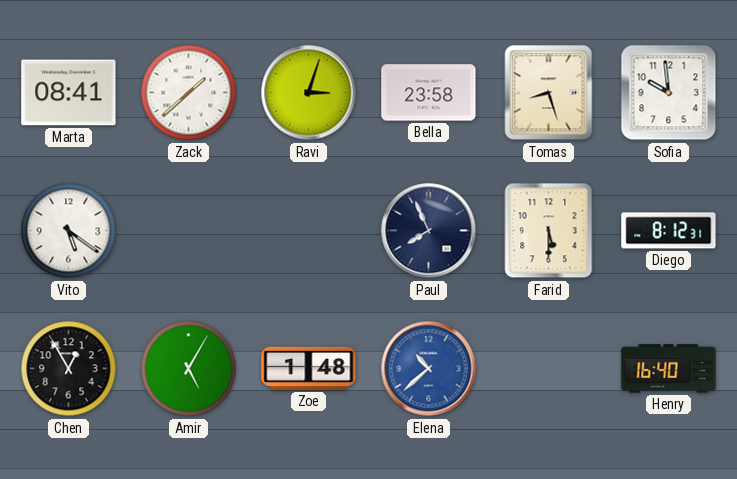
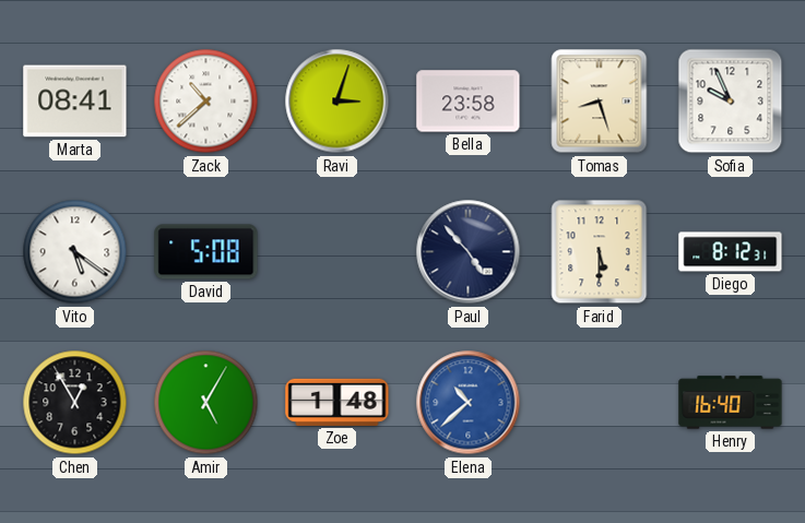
Zack: 1:38 -> 10:38 (206, 102)
Sofia: 9:59 -> 9:56 (731, 102)
David: none -> 5:08 (206, 252)
Paul: 7:56 -> 4:53 (469, 252)
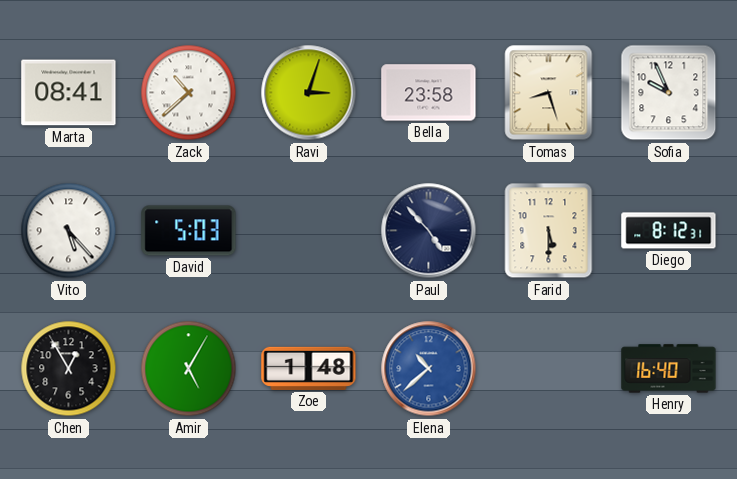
Vito: 5:21 -> 5:23 (69, 231)
David: 5:08 -> 5:03 (189, 231)
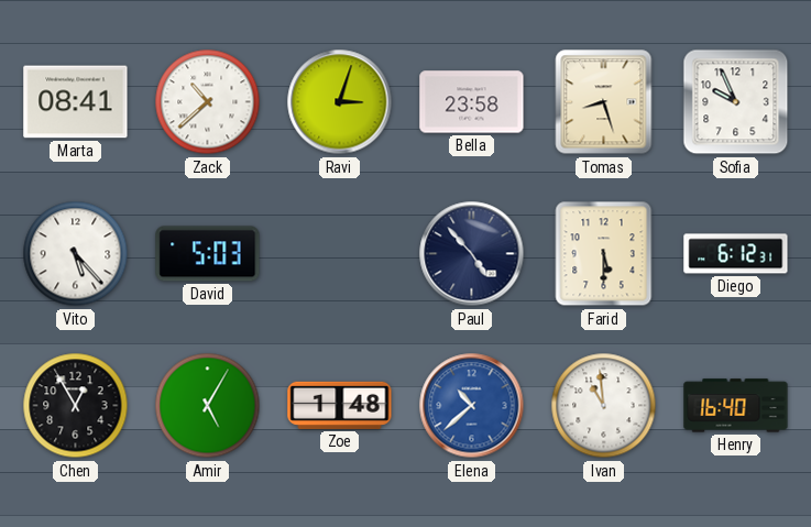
Diego: 8:12 -> 6:12 (736, 254)
Ivan: none -> 10:59 (604, 406)
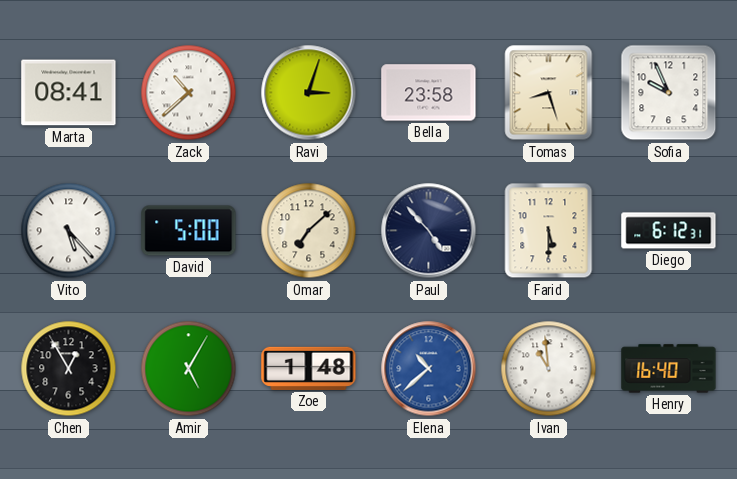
David: 5:03 -> 5:00 (189, 231)
Omar: none -> 7:08 (309, 231)
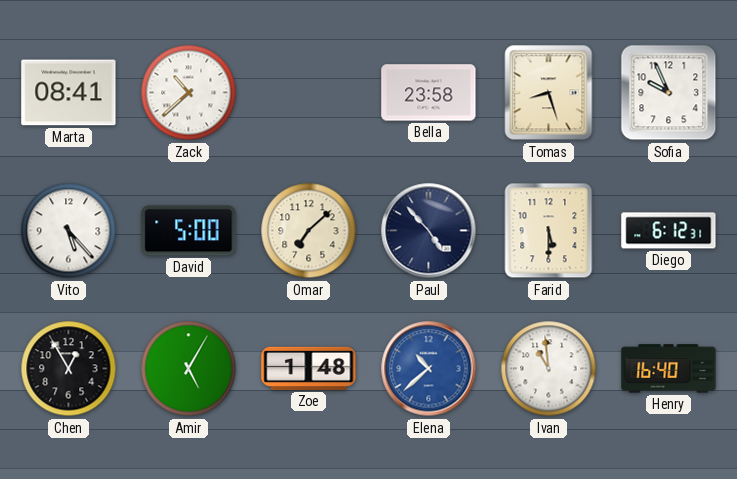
Ravi: 3:03 -> none (309, 93)
